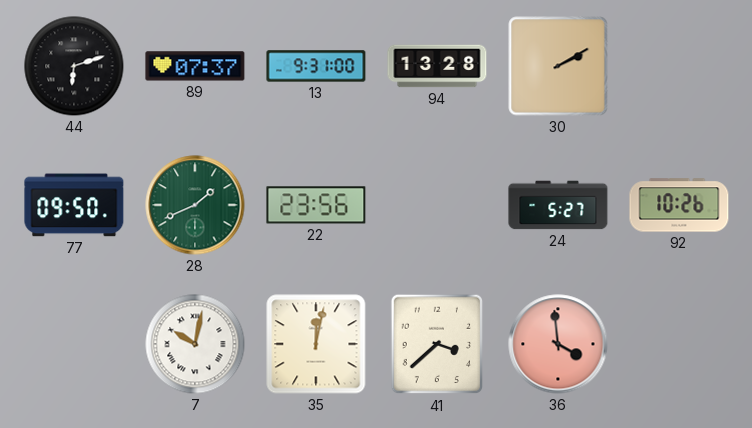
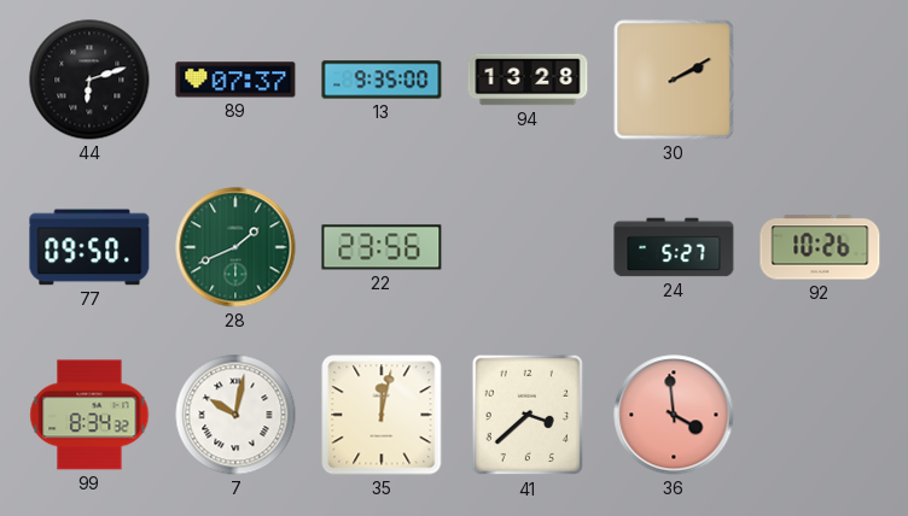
13: 9:31 -> 9:35 (382, 80)
99: none -> 8:34 (89, 415)
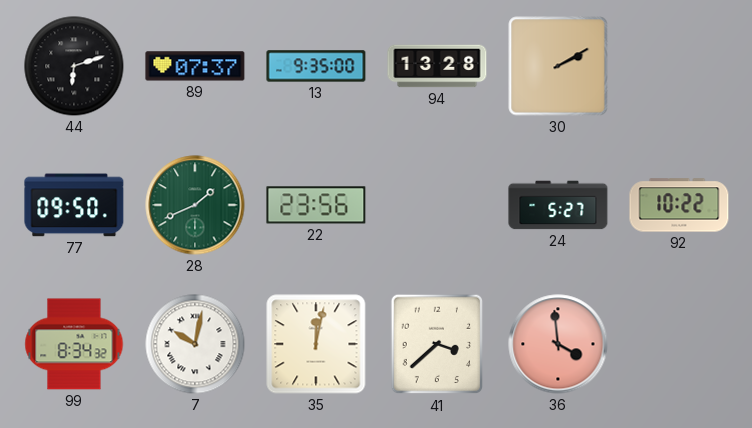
92: 10:26 -> 10:22 (679, 205)
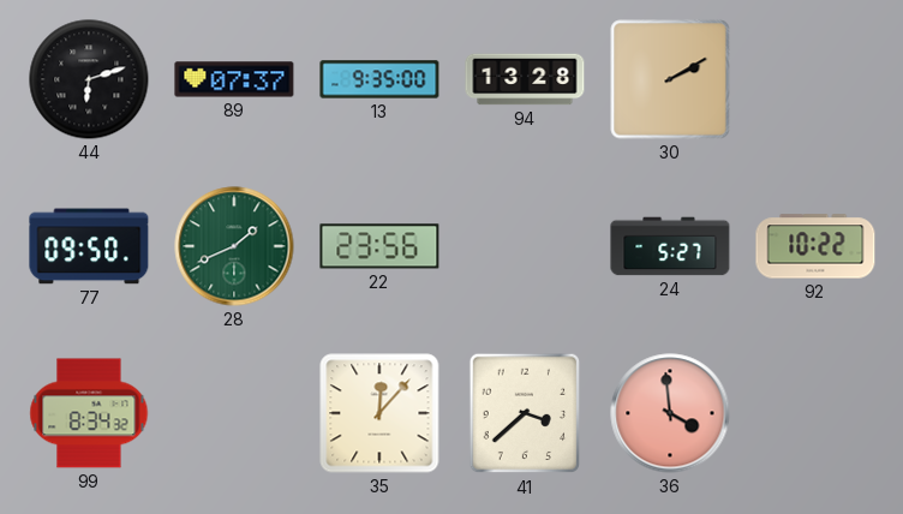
7: 10:02 -> none (195, 344)
35: 12:02 -> 12:07 (379, 413)
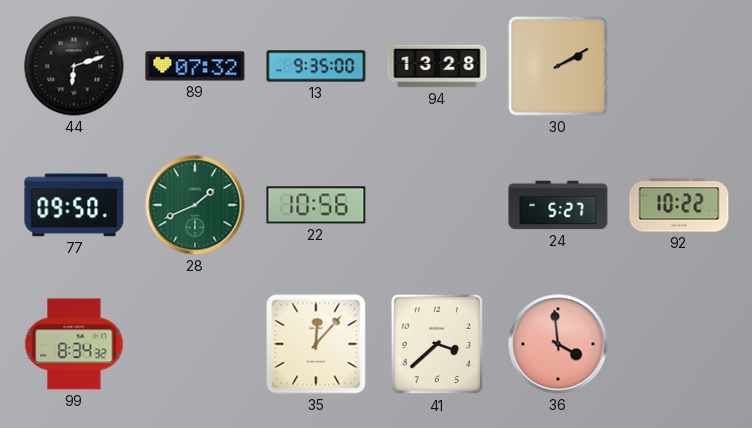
89: 07:37 -> 07:32 (195, 66)
22: 23:56 -> 10:56 (316, 205)
